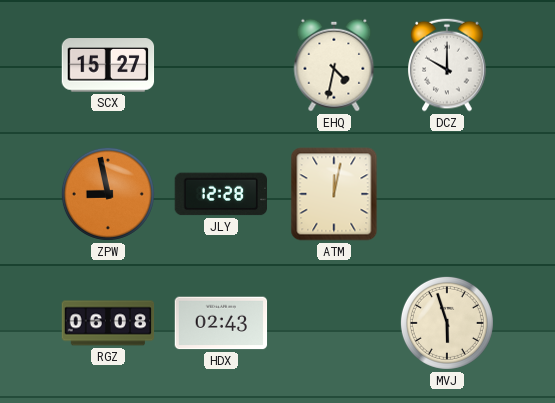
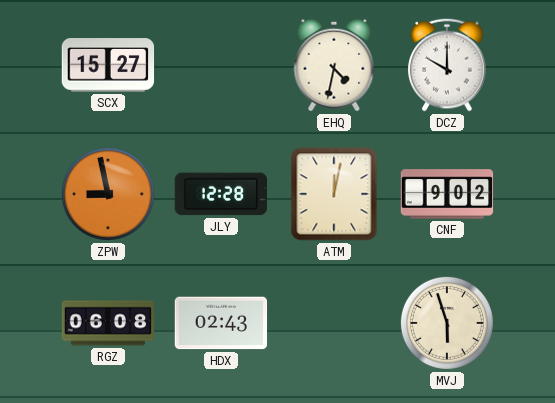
CNF: none -> 9:02 (447, 194)
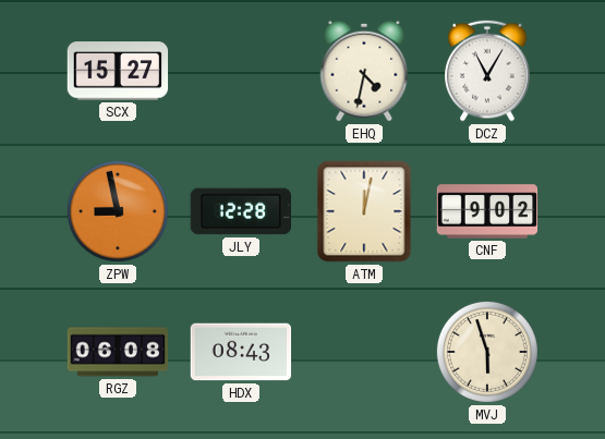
DCZ: 10:00 -> 11:05 (487, 71)
HDX: 02:43 -> 08:43 (241, 352)
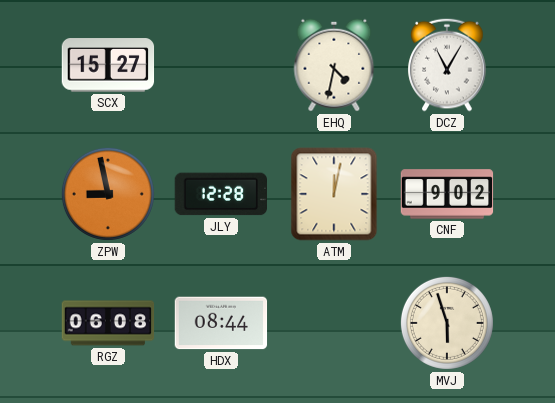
HDX: 08:43 -> 08:44 (221, 323)
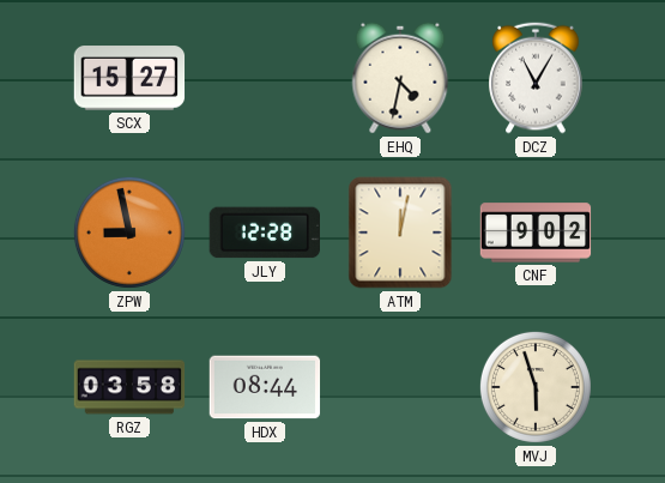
RGZ: 06:08 -> 03:58 (129, 387)
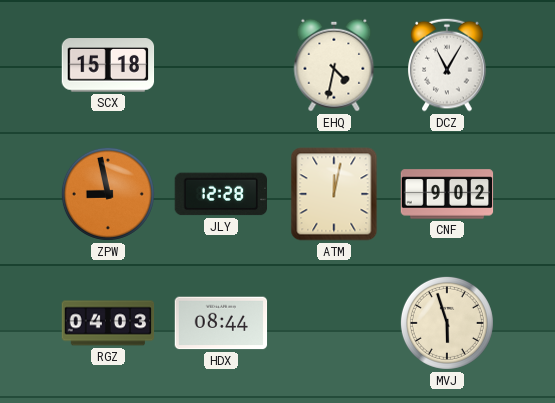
SCX: 15:27 -> 15:18 (108, 65)
RGZ: 03:58 -> 04:03 (108, 323)
